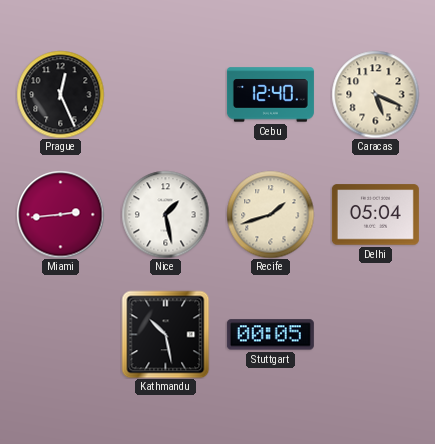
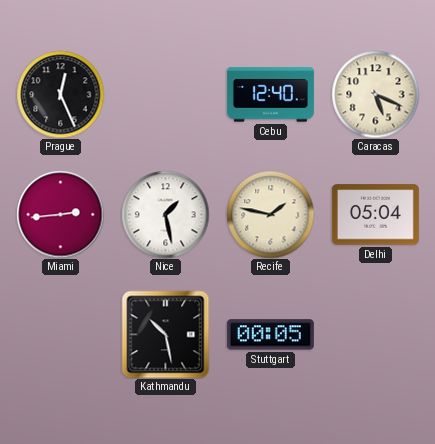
Recife: 1:42 -> 1:47 (270, 214)
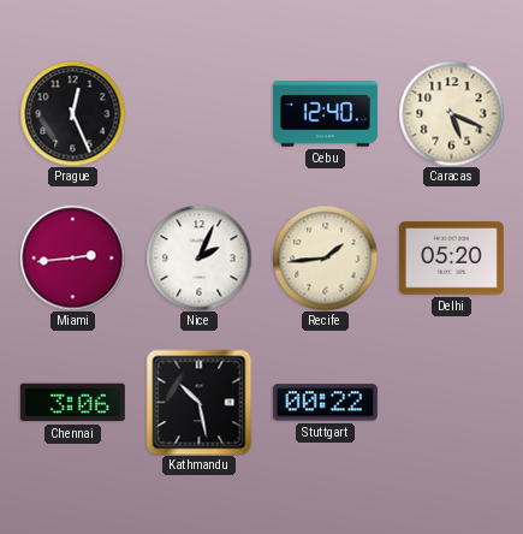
Nice: 1:28 -> 2:04 (198, 257)
Recife: 1:47 -> 1:44 (325, 257)
Delhi: 05:04 -> 05:20 (451, 259)
Chennai: none -> 3:06 (72, 403)
Stuttgart: 00:05 -> 00:22 (325, 403)
